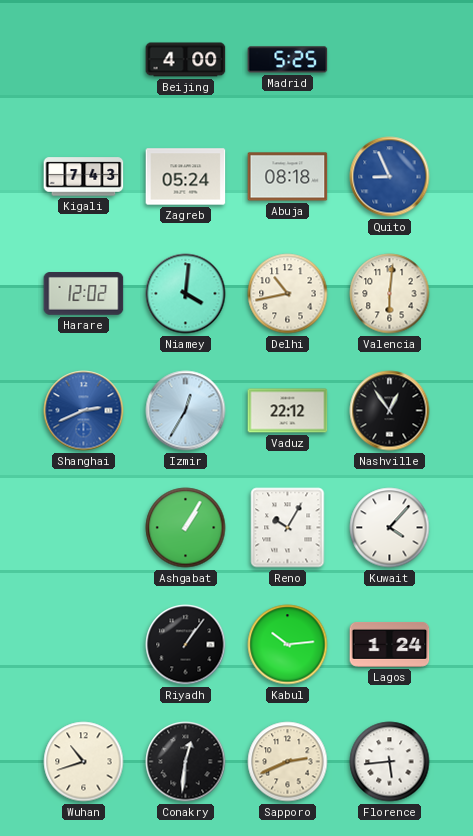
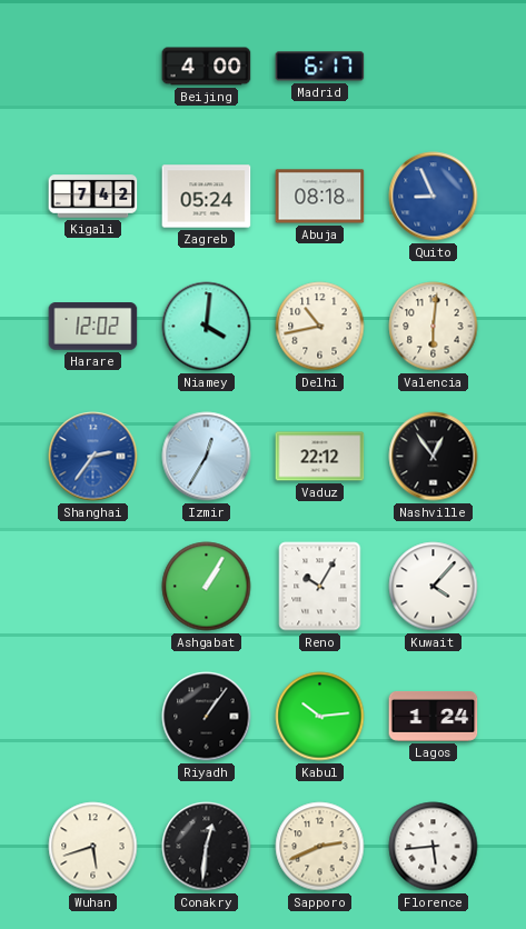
Madrid: 5:25 -> 6:17 (320, 67)
Kigali: 7:43 -> 7:42 (93, 197)
Shanghai: 2:41 -> 2:36 (93, 457)
Wuhan: 10:42 -> 5:42 (93, 847)
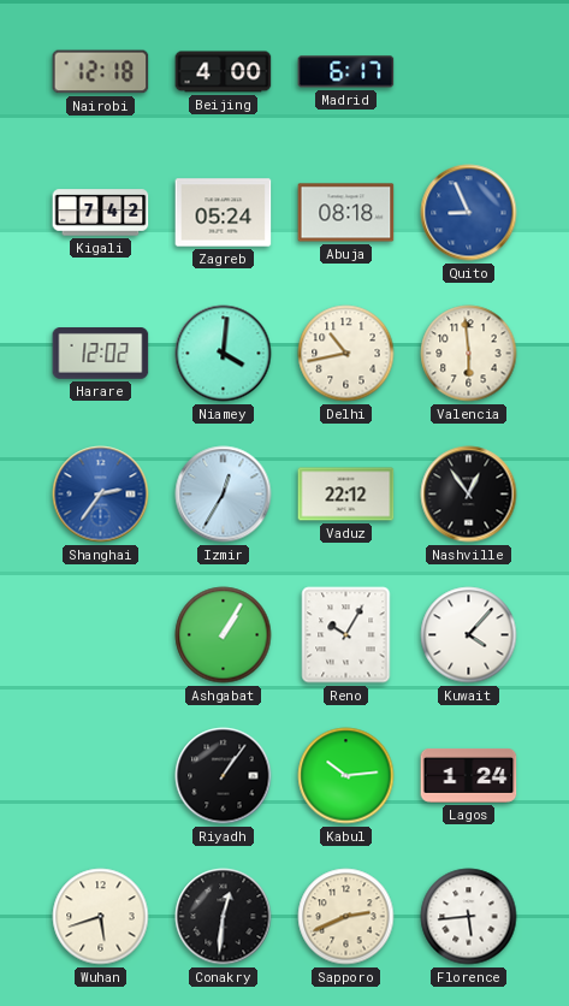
Nairobi: none -> 12:18 (101, 72)
Valencia: 6:01 -> 5:59 (469, 354)
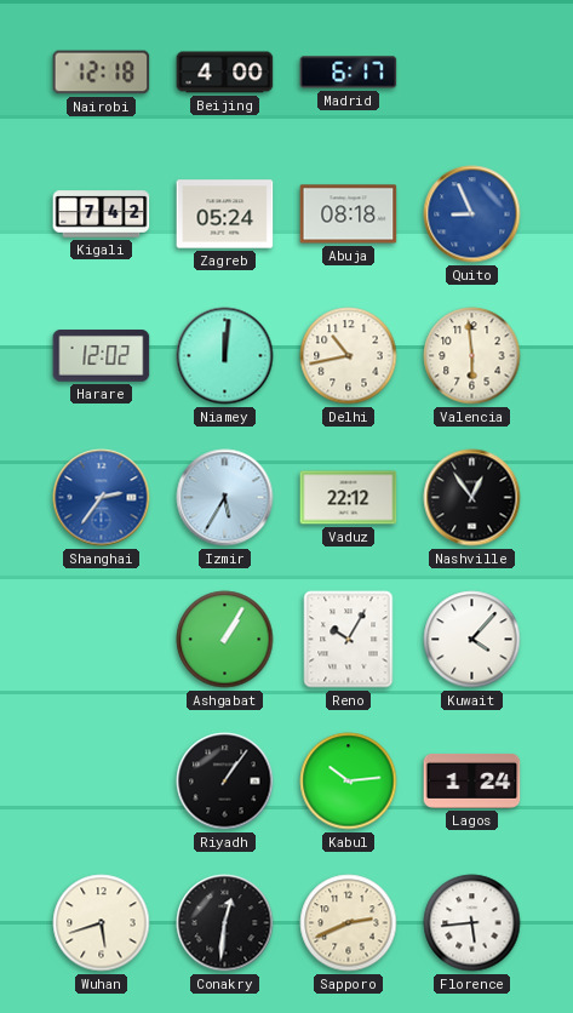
Niamey: 4:01 -> 12:01 (225, 356)
Izmir: 12:35 -> 5:35 (225, 498)
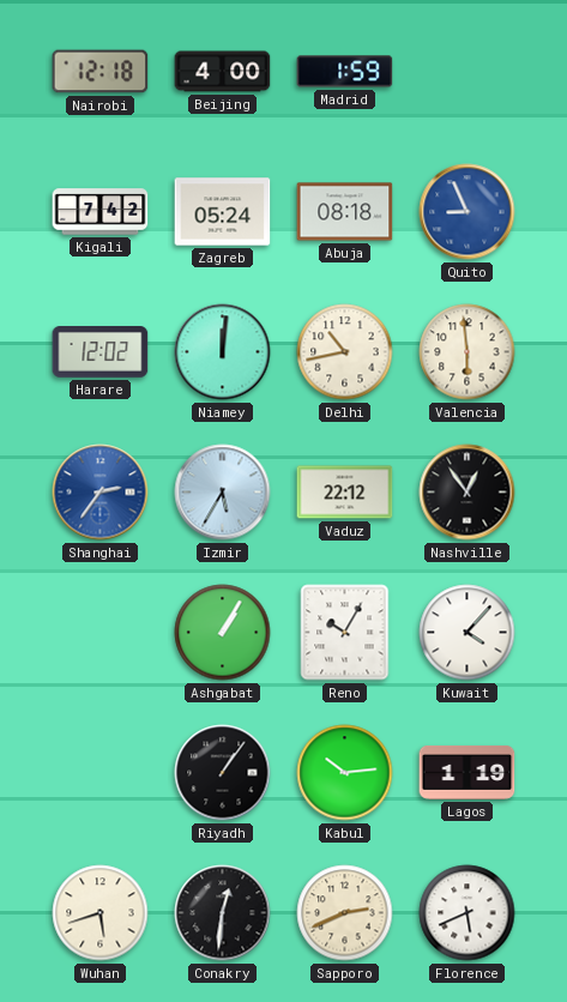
Madrid: 6:17 -> 1:59 (345, 72)
Lagos: 1:24 -> 1:19 (468, 772)
Florence: 5:44 -> 5:41 (468, 913)
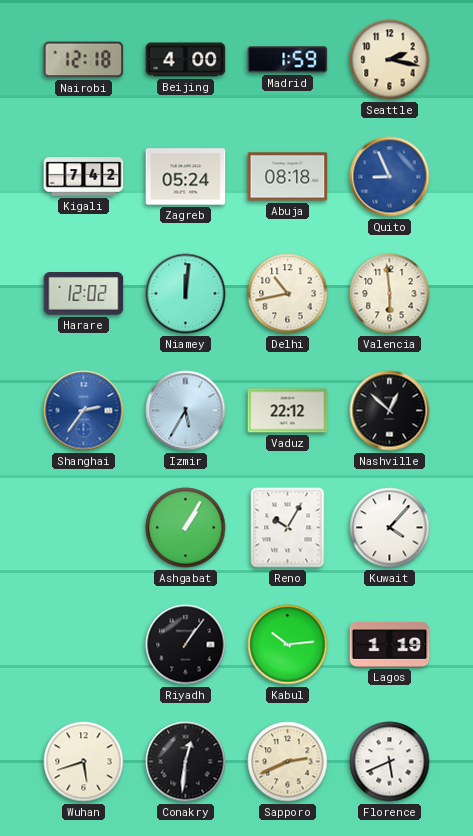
Seattle: none -> 2:17 (390, 60)
Nashville: 12:54 -> 12:52 (390, 411)
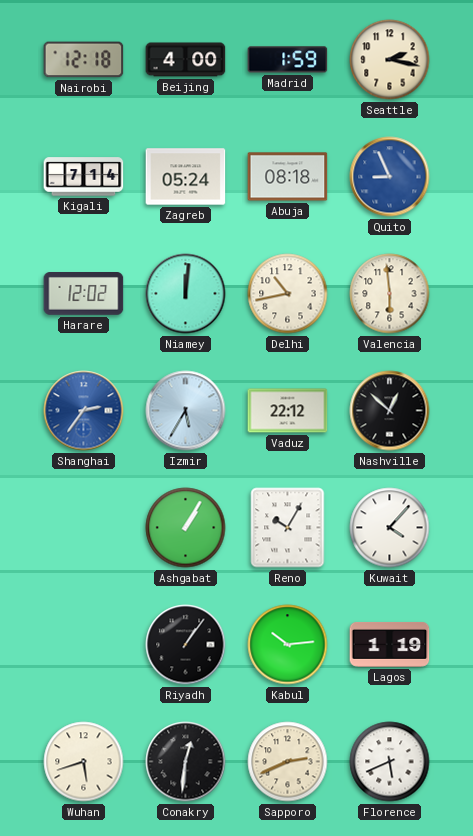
Kigali: 7:42 -> 7:14 (84, 177)
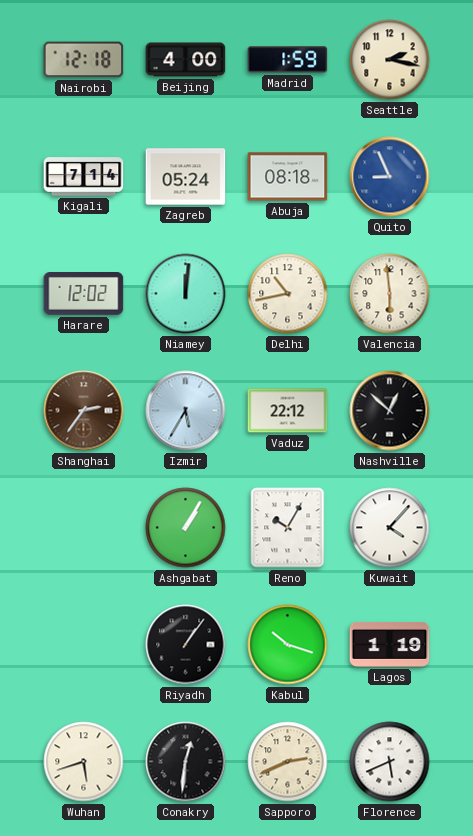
Shanghai dial: blue -> brown (84, 411)
Kabul: 10:14 -> 10:18 (288, 645)
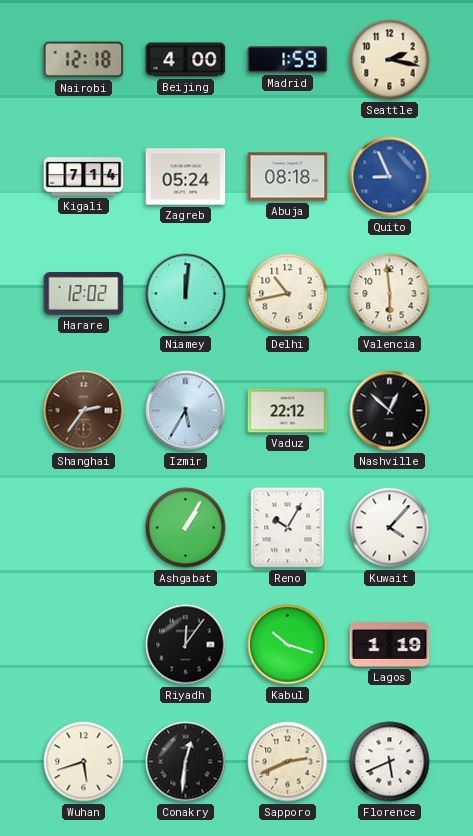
Riyadh: 1:06 -> 12:06 (186, 645)
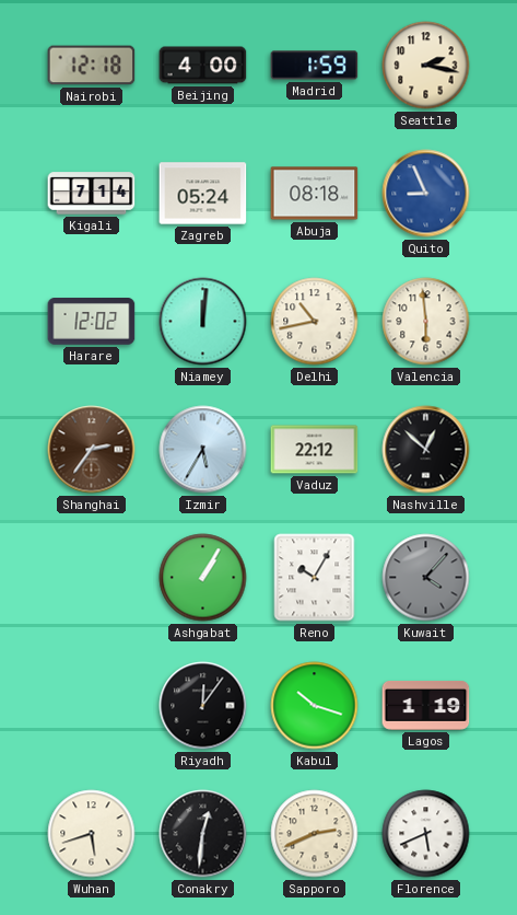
Kuwait dial: white -> grey (426, 578)
